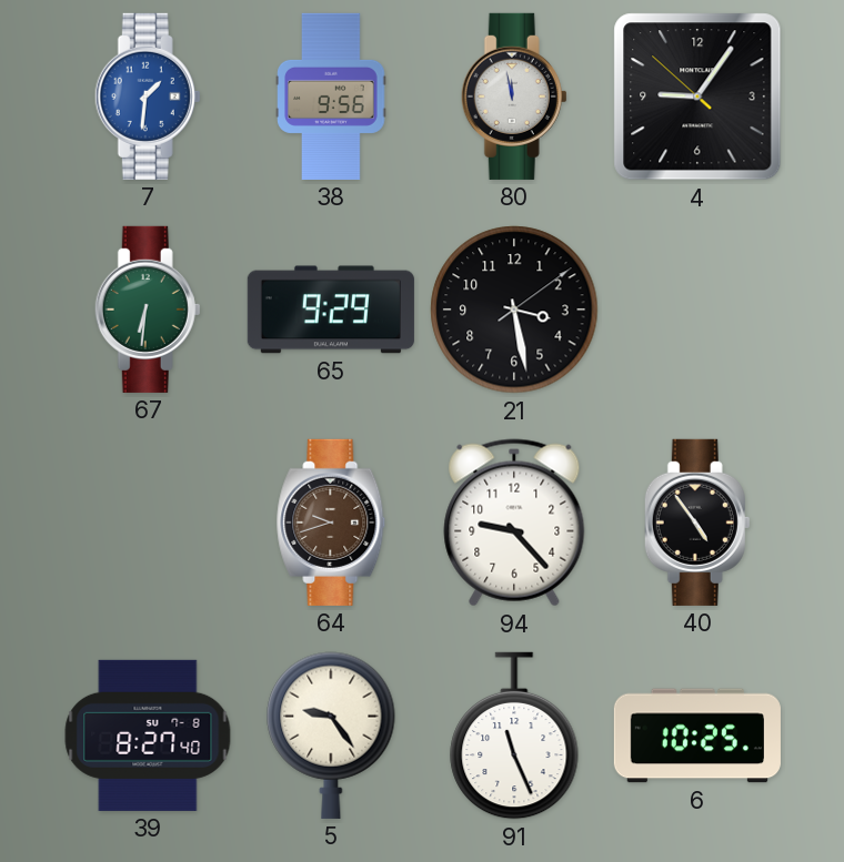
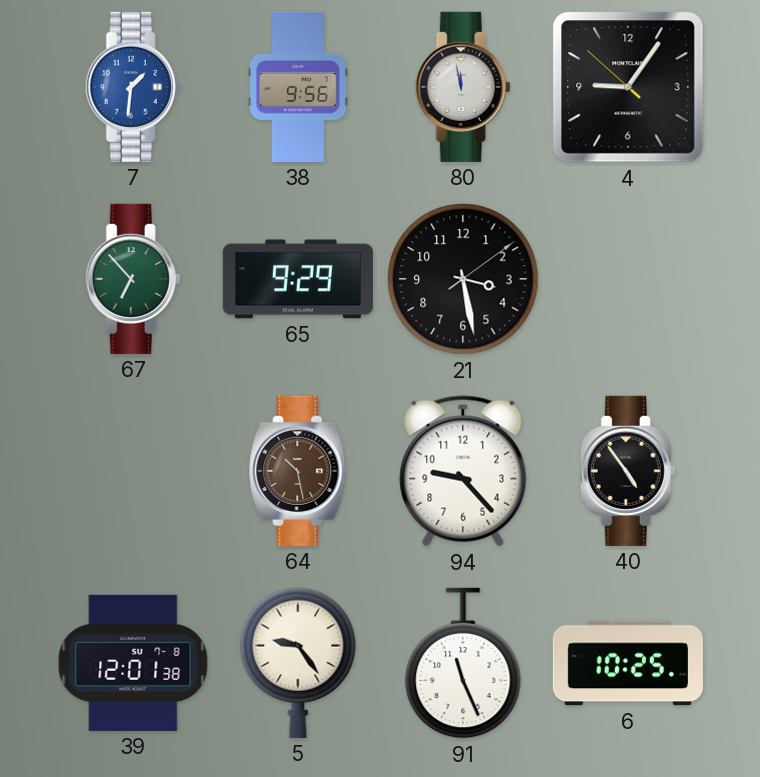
67: 6:31 -> 6:53 (133, 279)
64: 9:42 -> 10:28 (298, 471)
39: 8:27 -> 12:01 (133, 663)
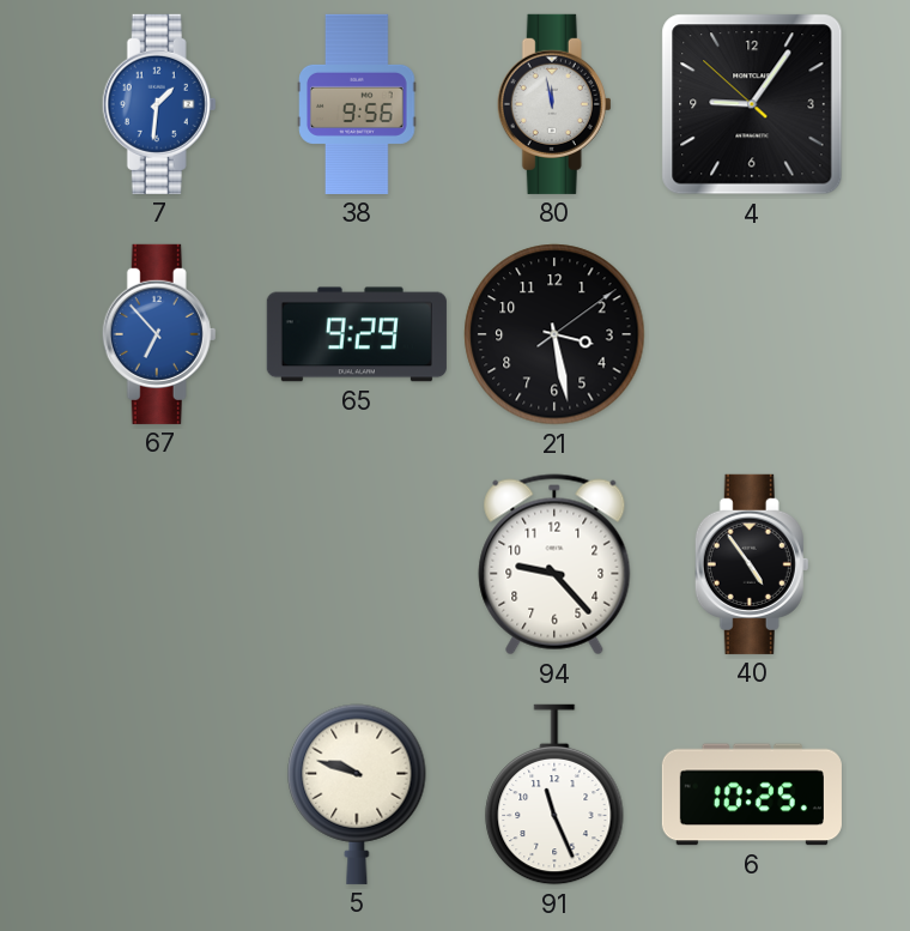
67 dial: green -> blue (159, 334)
64: 10:28 -> none (298, 471)
39: 12:01 -> none (133, 663)
5: 9:24 -> 9:48 (357, 794)
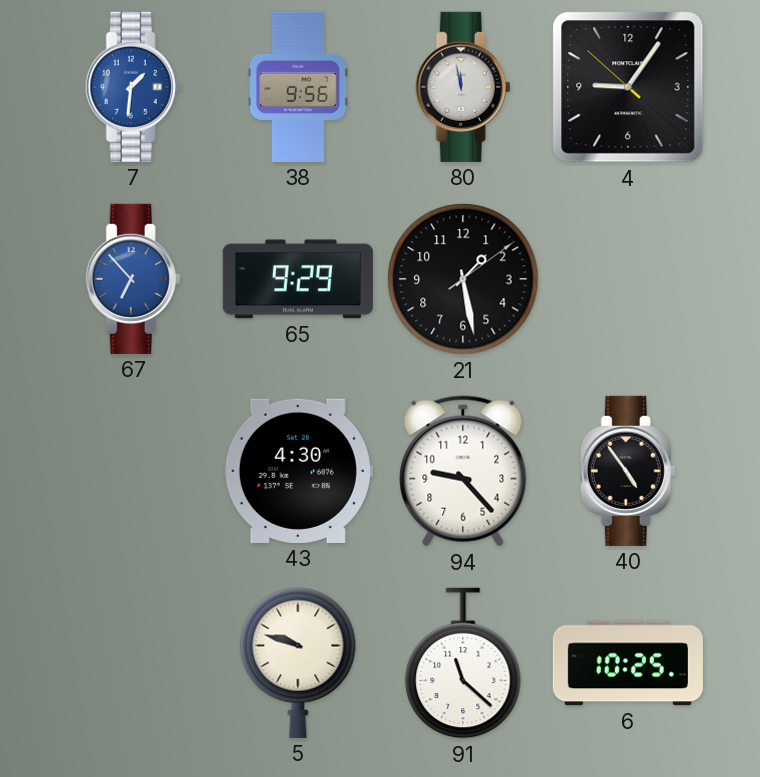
21: 3:28 -> 1:28 (463, 279)
43: none -> 4:30 (298, 471)
91: 11:26 -> 11:22 (463, 663)
